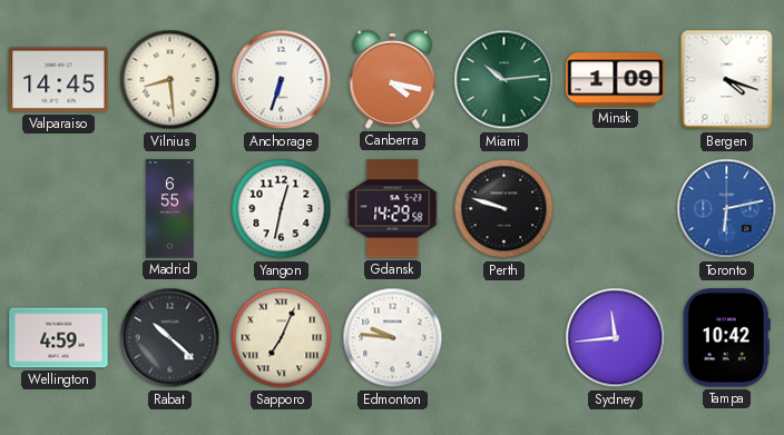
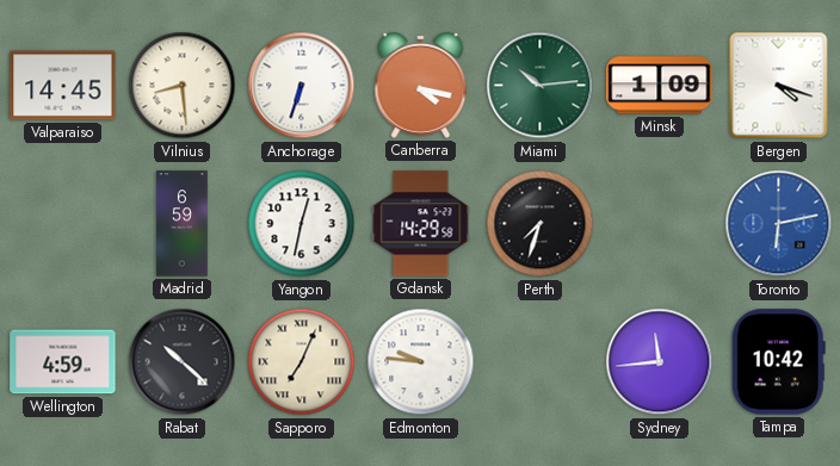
Madrid: 6:55 -> 6:59 (183, 224)
Perth: 9:48 -> 7:33 (541, 224)
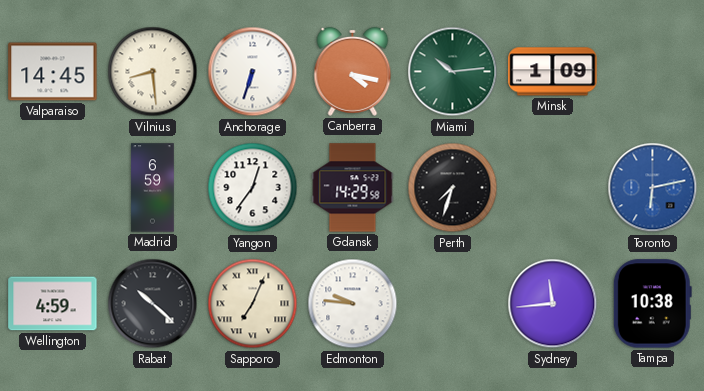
Bergen: 4:18 -> none (779, 86)
Yangon: 12:32 -> 12:36 (253, 188)
Tampa: 10:42 -> 10:38 (652, 304)
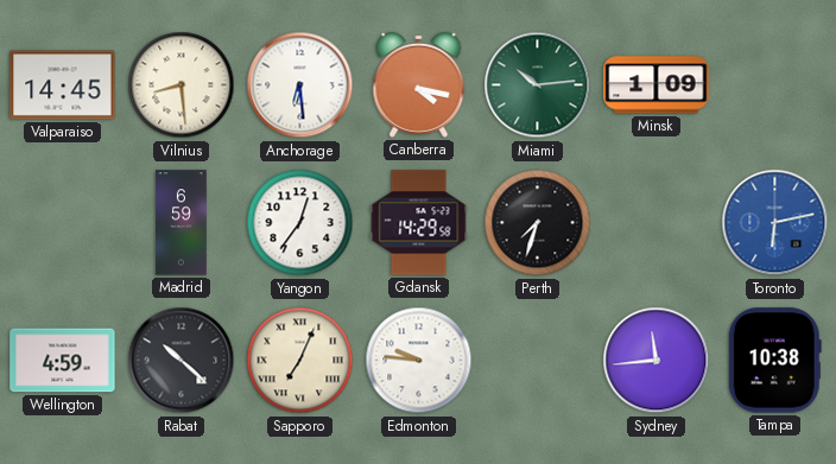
Anchorage: 6:33 -> 6:29 (300, 85)
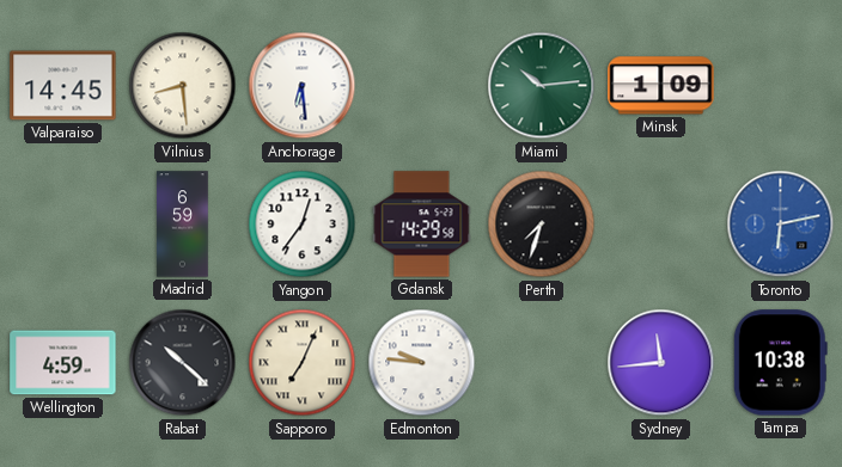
Canberra: 4:17 -> none (419, 84)
